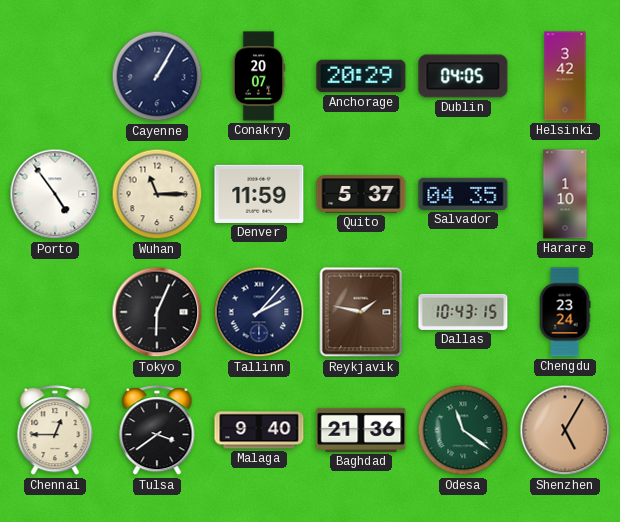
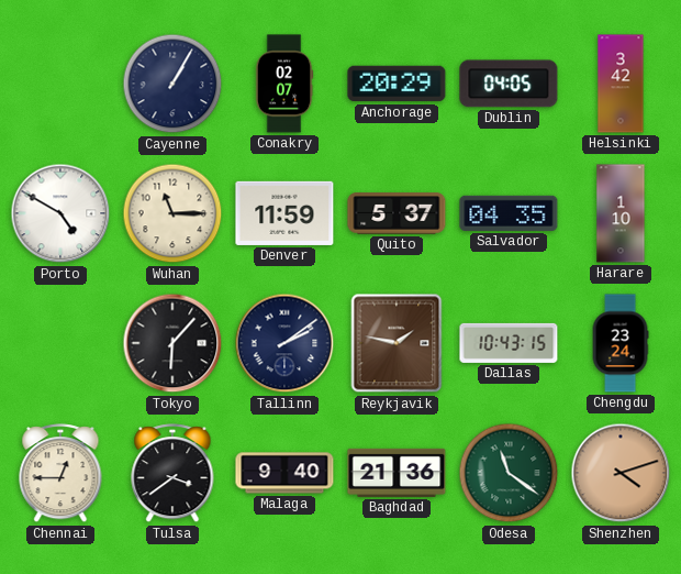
Conakry: 20:07 -> 02:07 (284, 84)
Porto: 4:54 -> 4:50 (60, 213)
Tokyo: 6:04 -> 6:07 (172, 343)
Tallinn: 2:07 -> 2:09 (284, 343)
Shenzhen: 5:05 -> 4:12 (621, 473)
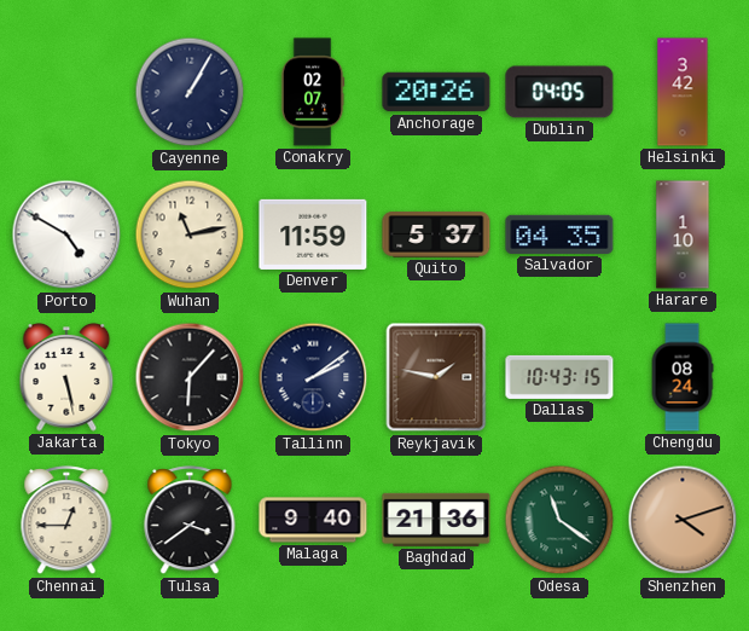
Anchorage: 20:29 -> 20:26 (436, 92)
Wuhan: 11:15 -> 11:13 (190, 235)
Jakarta: none -> 5:28 (66, 377)
Chengdu: 23:24 -> 08:24 (683, 377)
